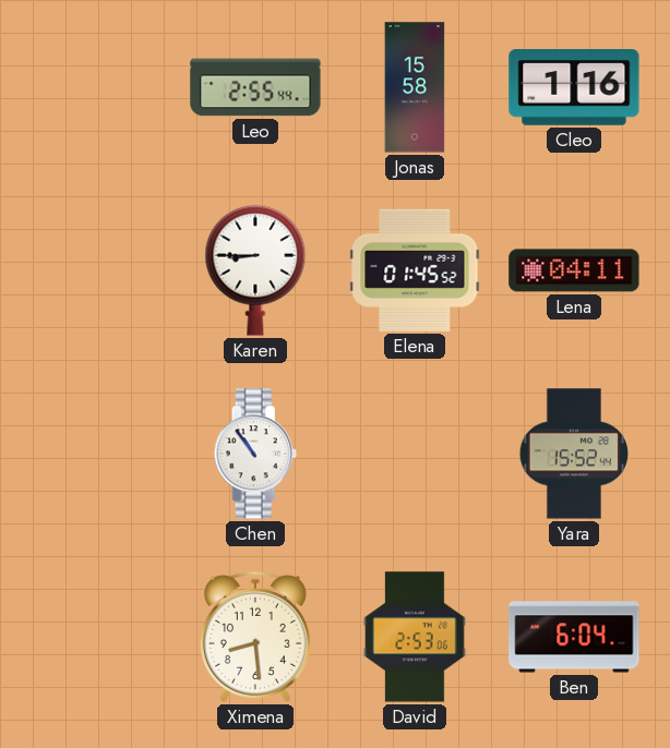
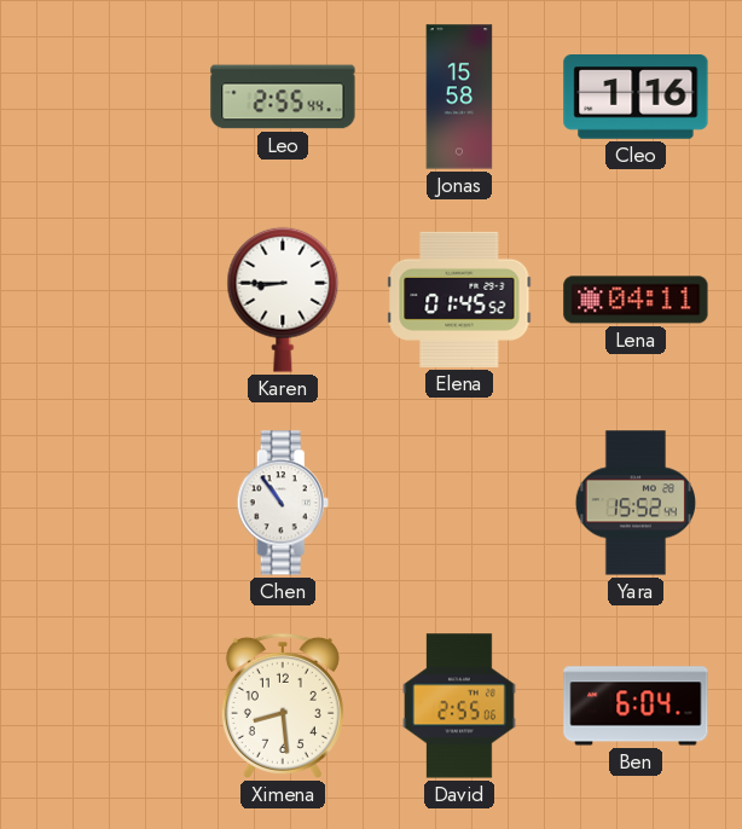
David: 2:53 -> 2:55 (459, 706)
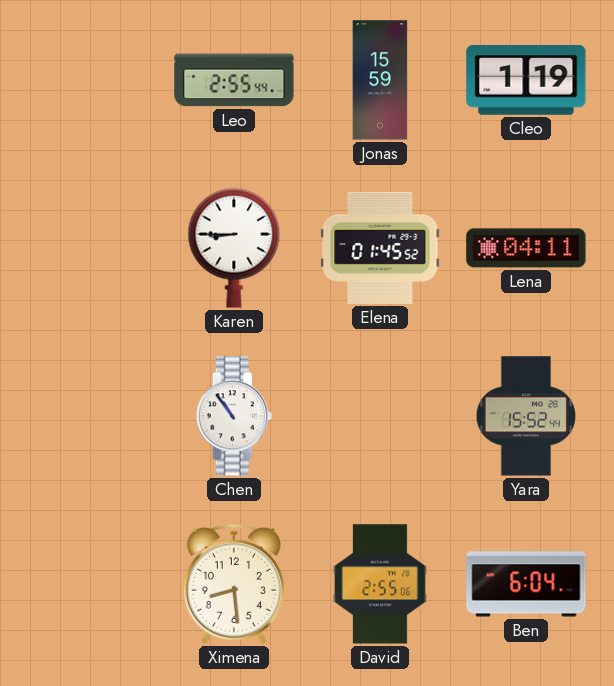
Jonas: 15:58 -> 15:59 (380, 80)
Cleo: 1:16 -> 1:19 (526, 81)
